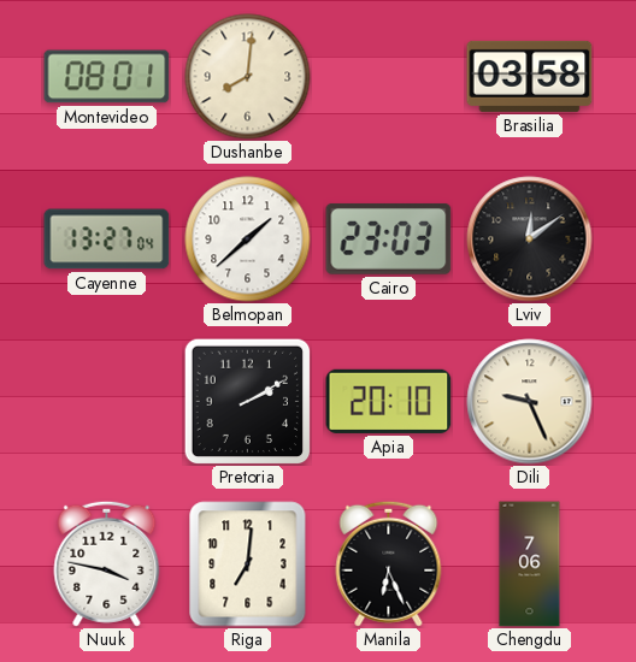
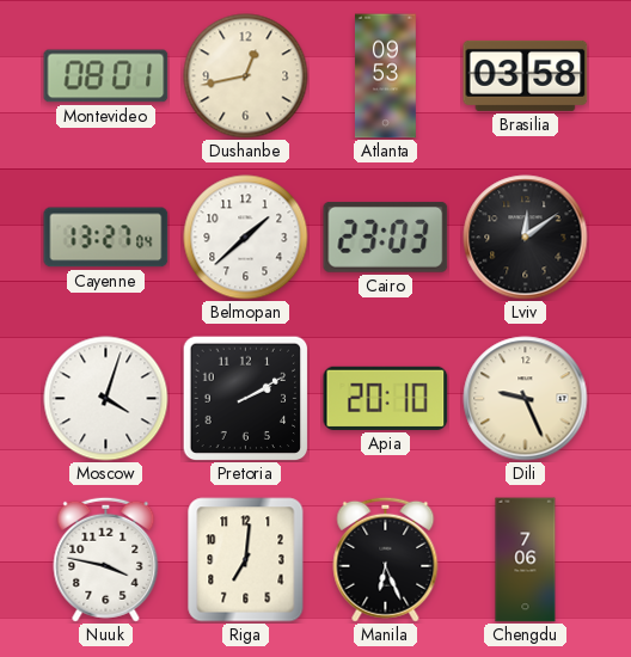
Dushanbe: 8:01 -> 12:43 (246, 76)
Atlanta: none -> 09:53 (385, 76)
Moscow: none -> 4:03 (106, 399)
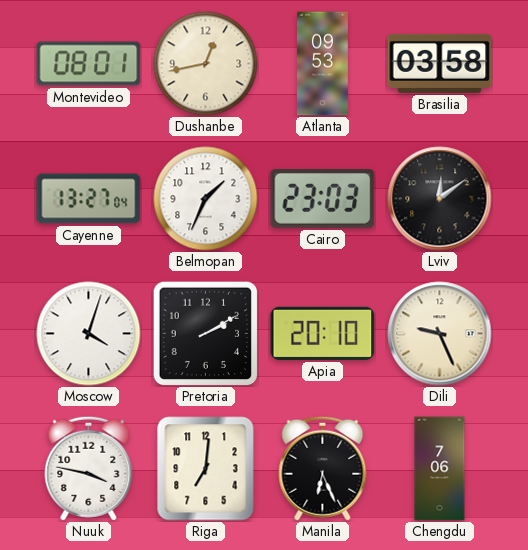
Belmopan: 1:38 -> 1:34 (206, 199)
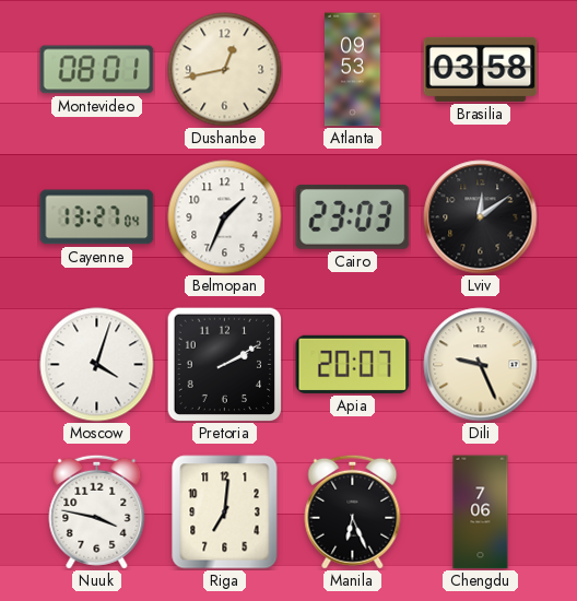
Apia: 20:10 -> 20:07 (353, 364)
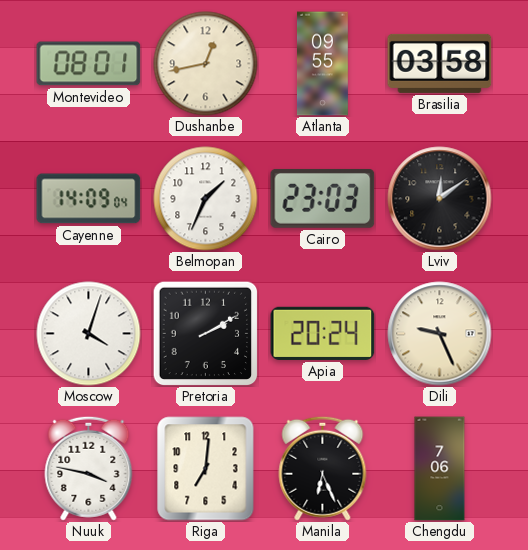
Atlanta: 09:53 -> 09:55 (322, 64)
Cayenne: 13:27 -> 14:09 (89, 199)
Apia: 20:07 -> 20:24 (323, 333)
